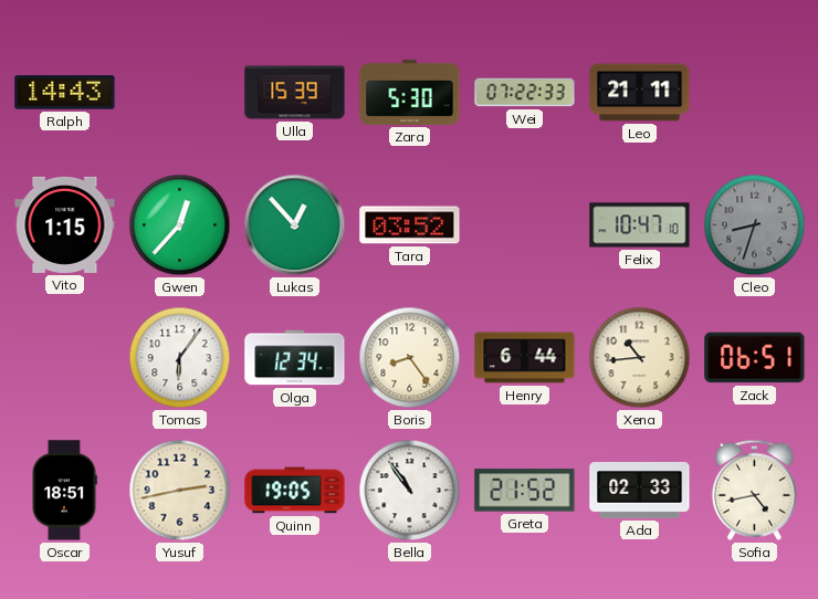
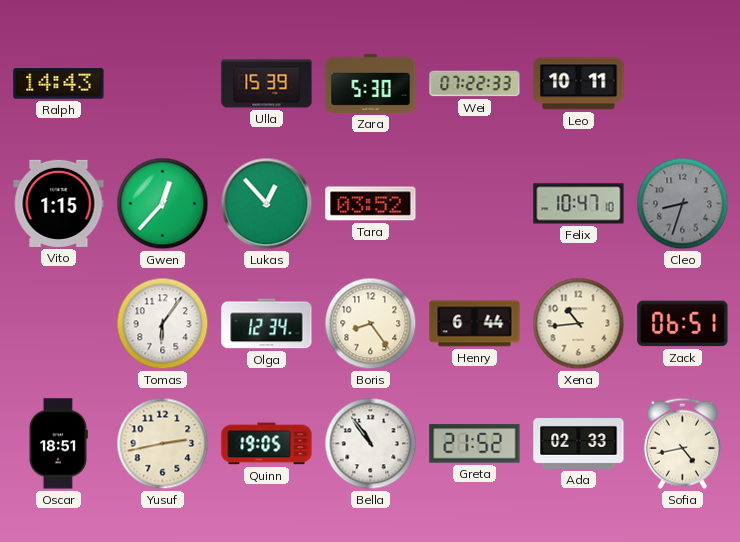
Leo: 21:11 -> 10:11 (579, 84)
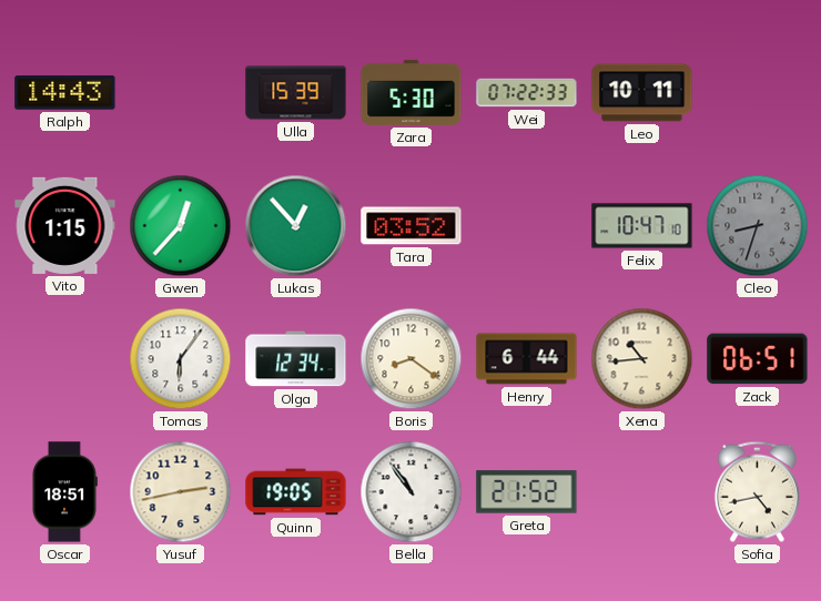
Boris: 8:24 -> 8:21 (412, 359)
Ada: 02:33 -> none (579, 444)
